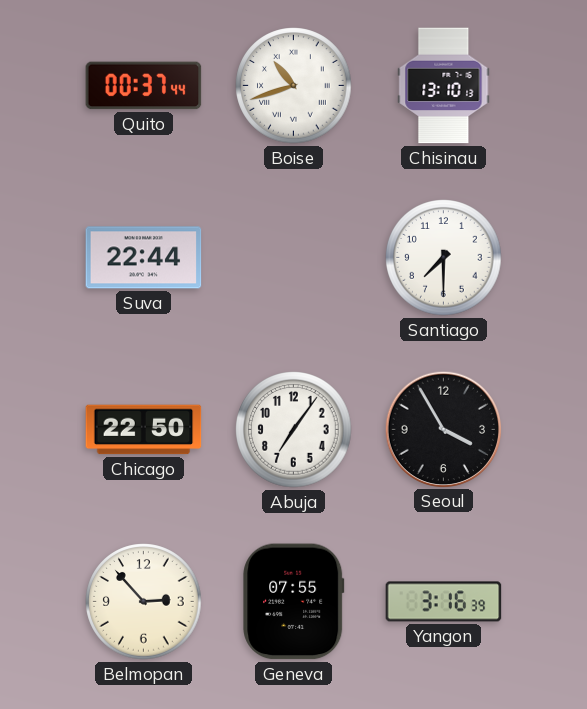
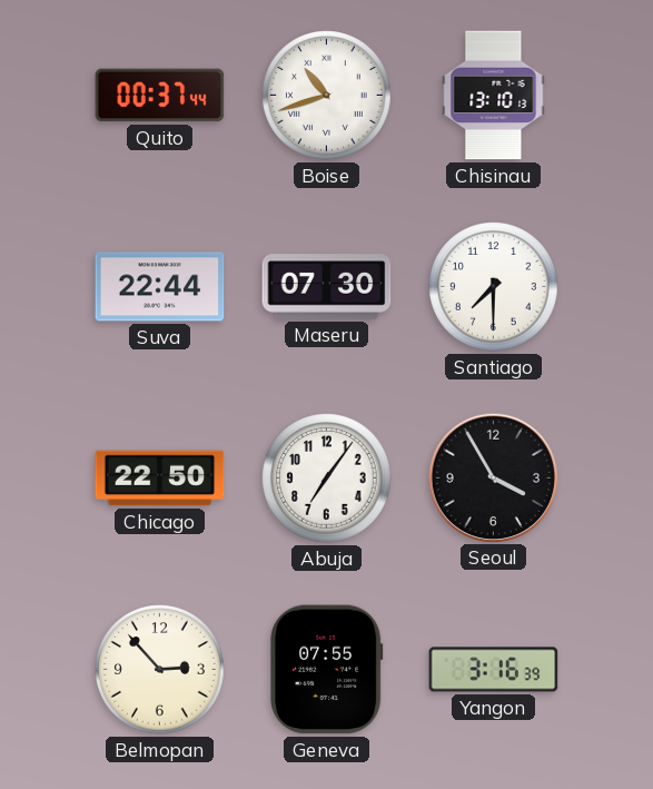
Maseru: none -> 07:30 (327, 287)
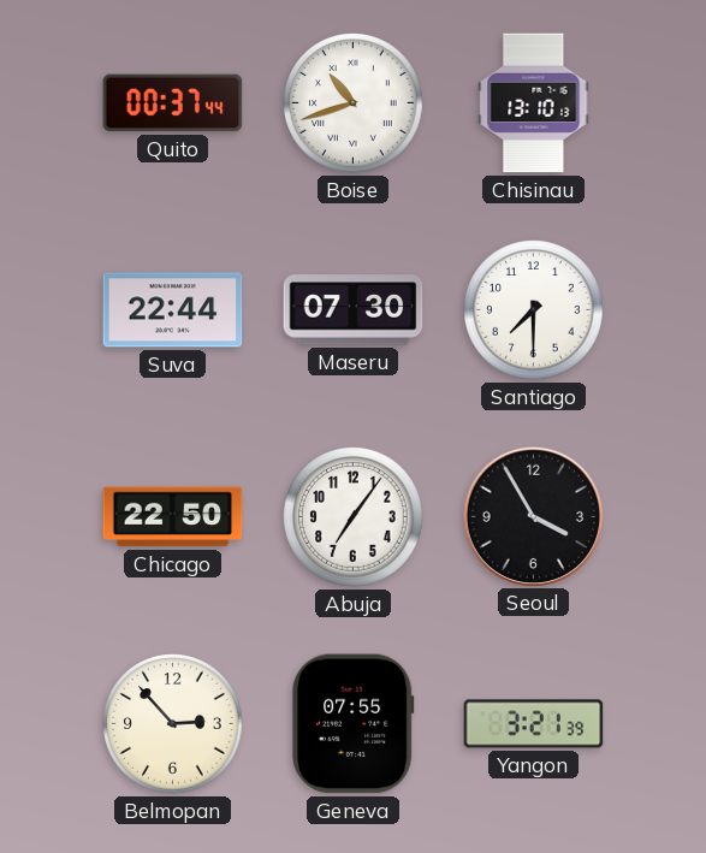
Yangon: 3:16 -> 3:21 (534, 724)
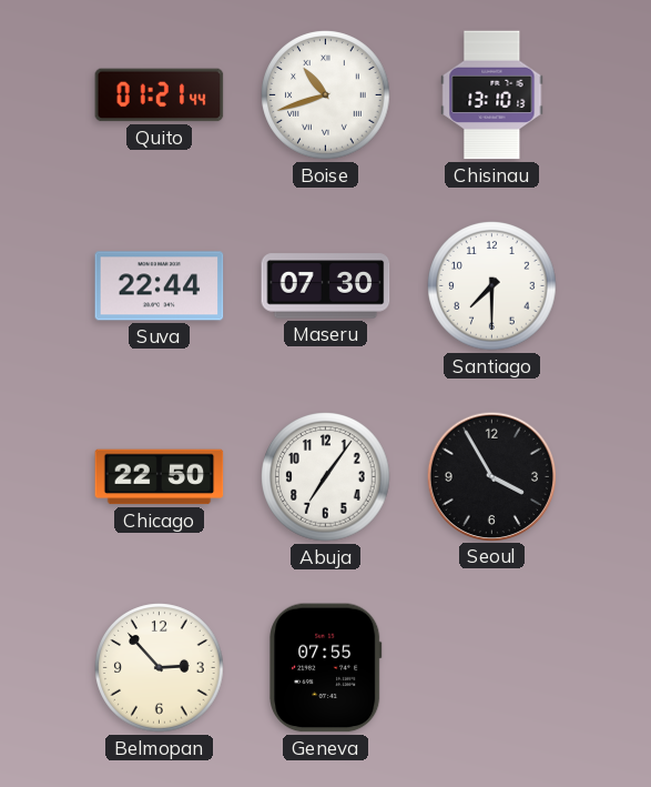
Quito: 00:37 -> 01:21 (160, 95)
Yangon: 3:21 -> none (534, 724)
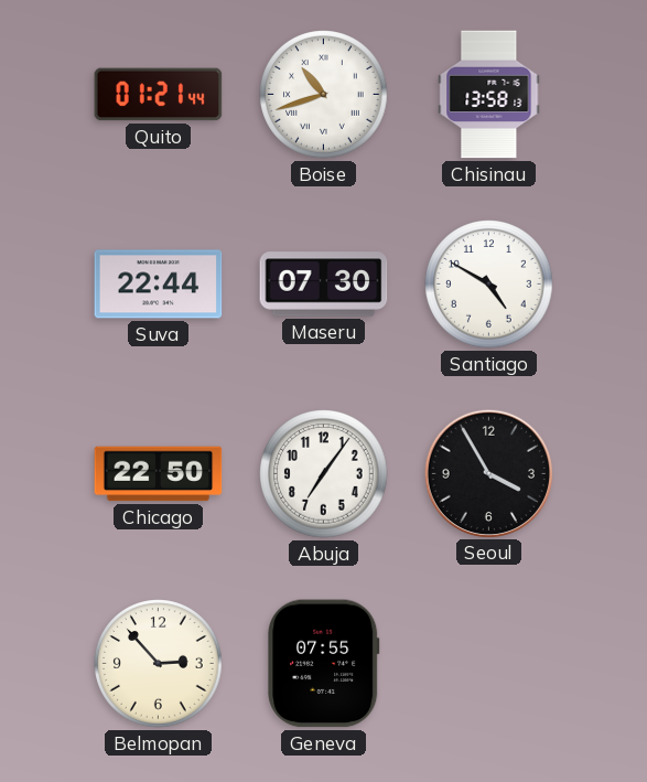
Chisinau: 13:10 -> 13:58 (489, 95)
Santiago: 7:30 -> 4:50 (489, 285)
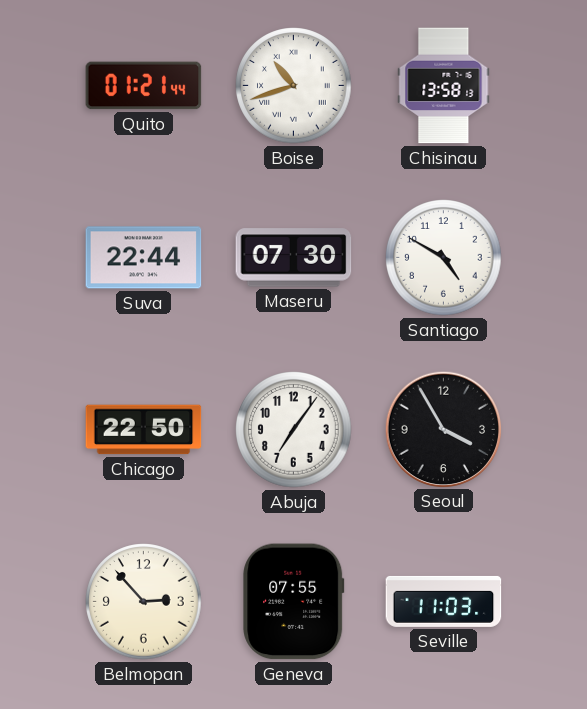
Seville: none -> 11:03 (444, 601)
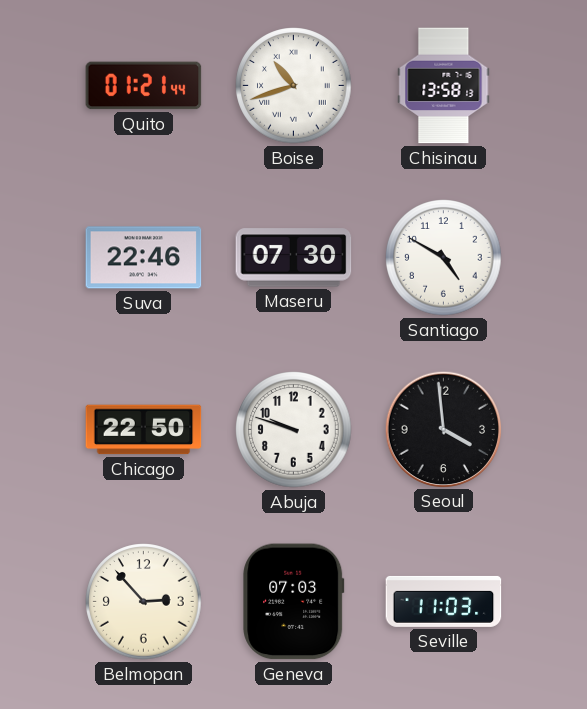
Suva: 22:44 -> 22:46 (144, 258)
Abuja: 7:06 -> 9:48 (294, 430)
Seoul: 3:55 -> 3:59 (443, 429)
Geneva: 07:55 -> 07:03 (294, 602)
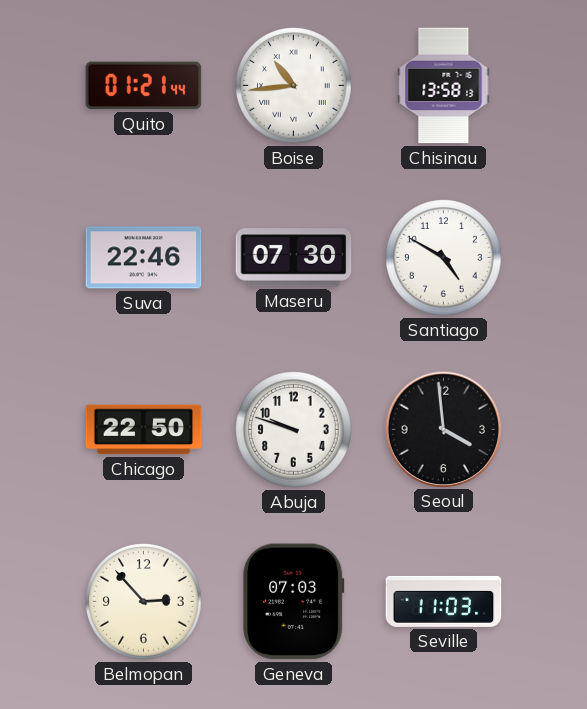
Boise: 10:42 -> 10:44 (294, 86)
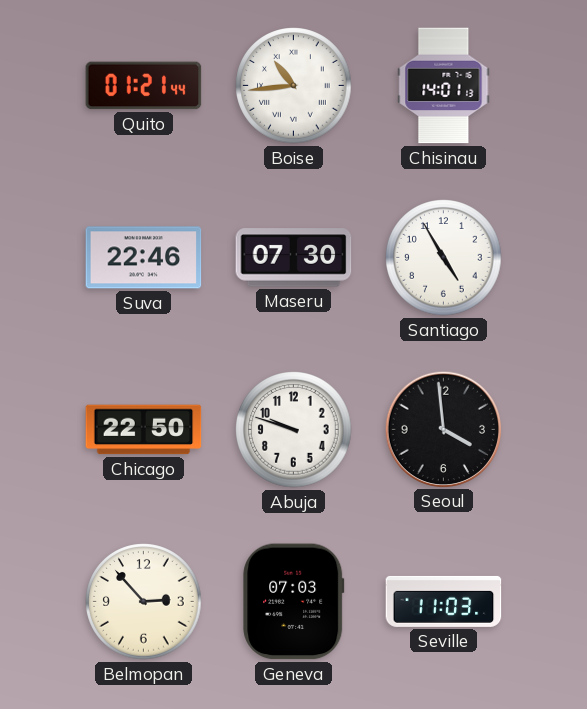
Chisinau: 13:58 -> 14:01 (444, 86)
Santiago: 4:50 -> 4:55 (444, 258)
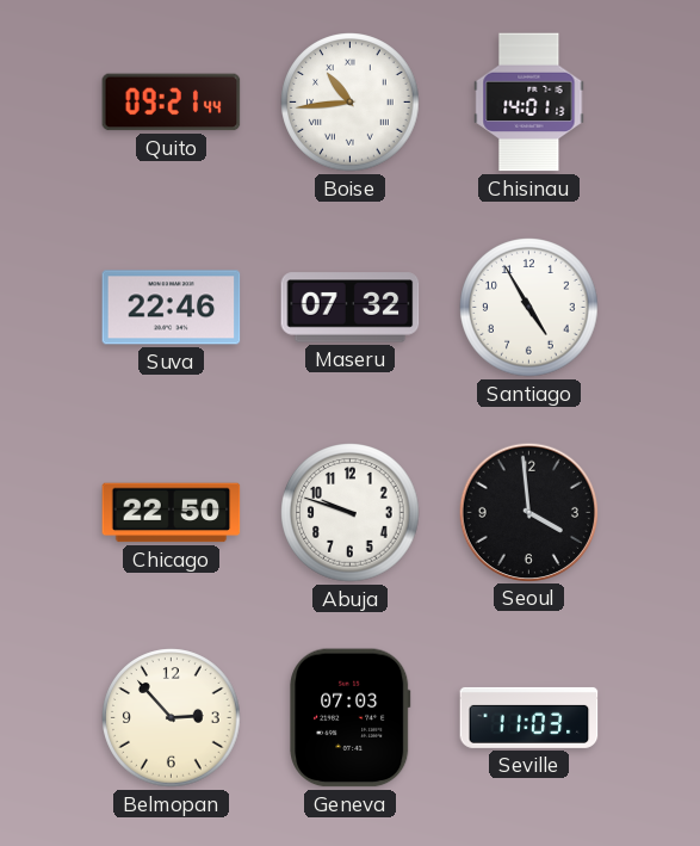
Quito: 01:21 -> 09:21 (172, 103)
Maseru: 07:30 -> 07:32 (351, 308)
